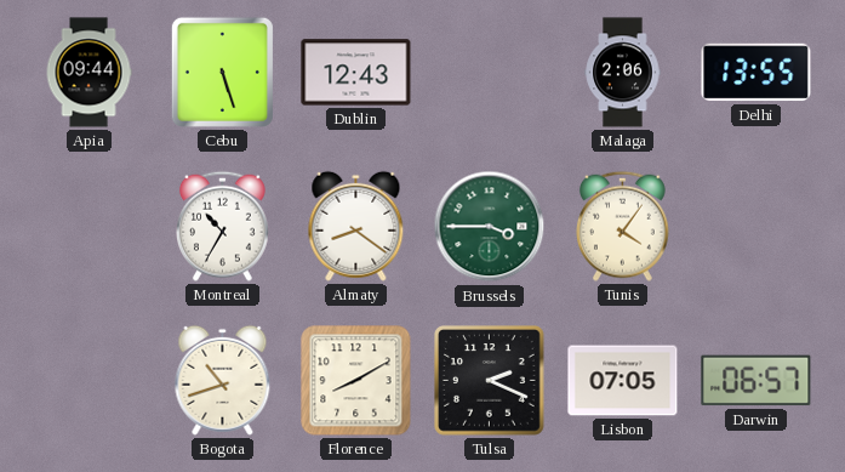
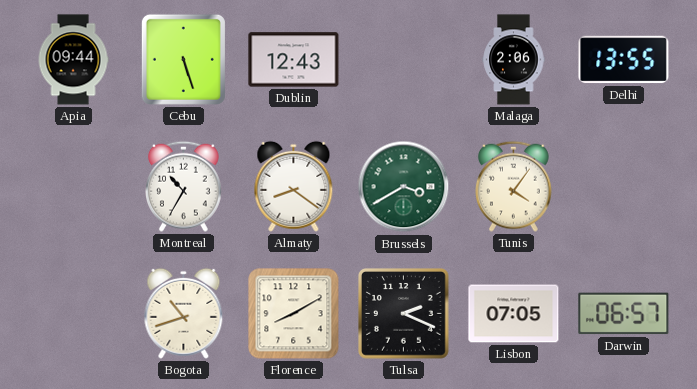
Brussels: 3:45 -> 3:40 (404, 187)
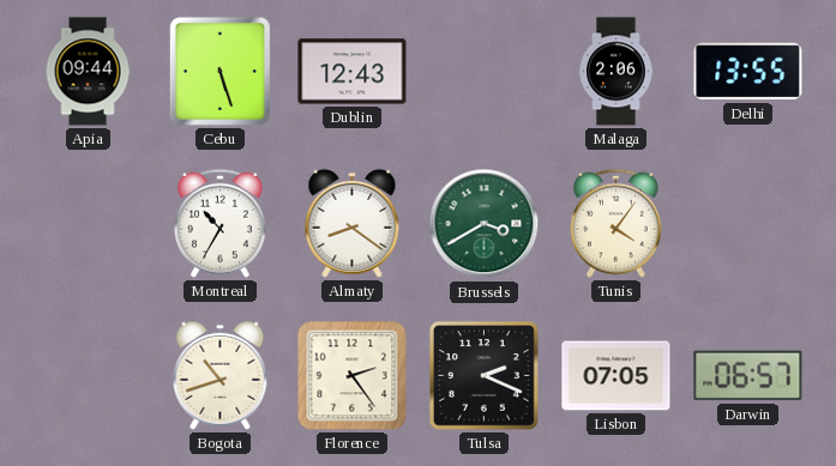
Florence: 8:10 -> 2:24 (353, 376)
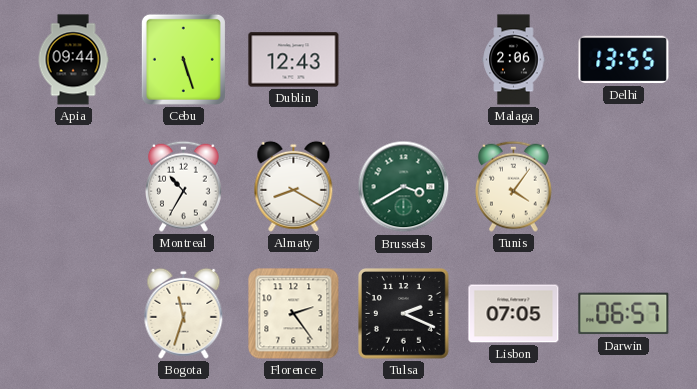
Almaty: 8:21 -> 8:20 (294, 186)
Bogota: 10:42 -> 11:33 (184, 313)
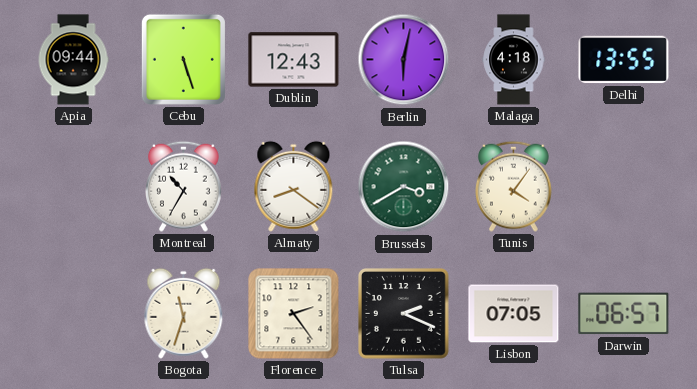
Berlin: none -> 6:02 (404, 60)
Malaga: 2:06 -> 4:18 (514, 60)
Almaty: 8:20 -> 8:21 (294, 186)
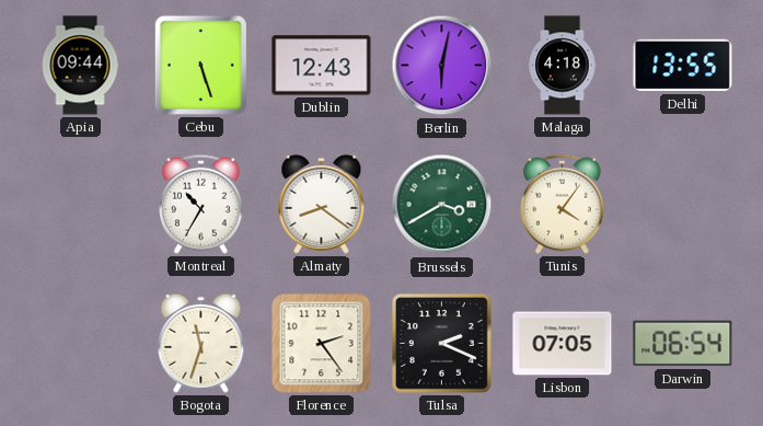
Darwin: 06:57 -> 06:54 (683, 344)
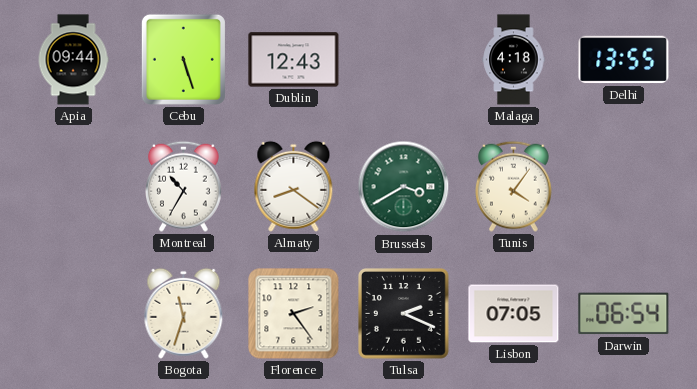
Berlin: 6:02 -> none (442, 66)
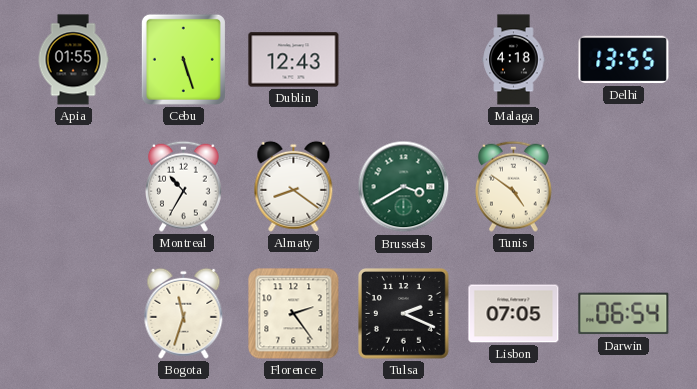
Apia: 09:44 -> 01:55 (73, 60)
Tunis: 4:06 -> 4:51 (514, 186)
